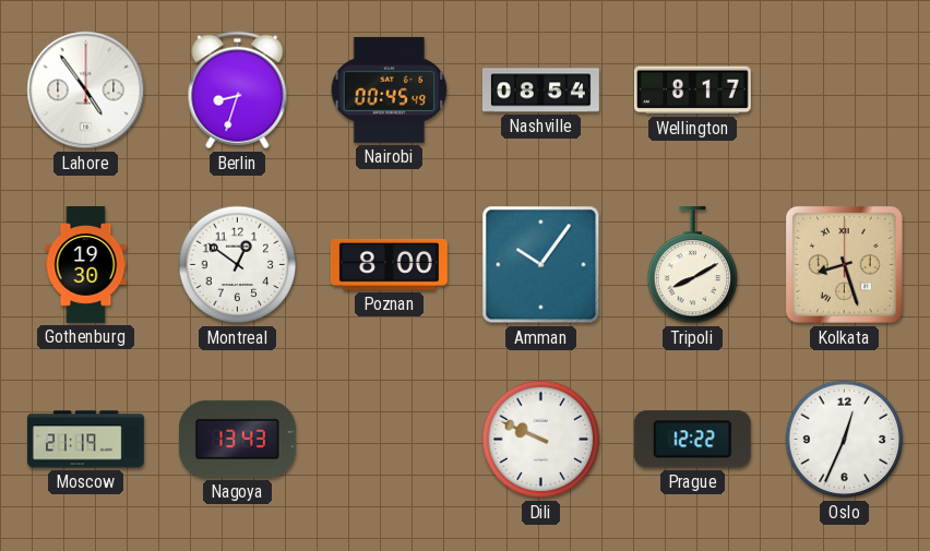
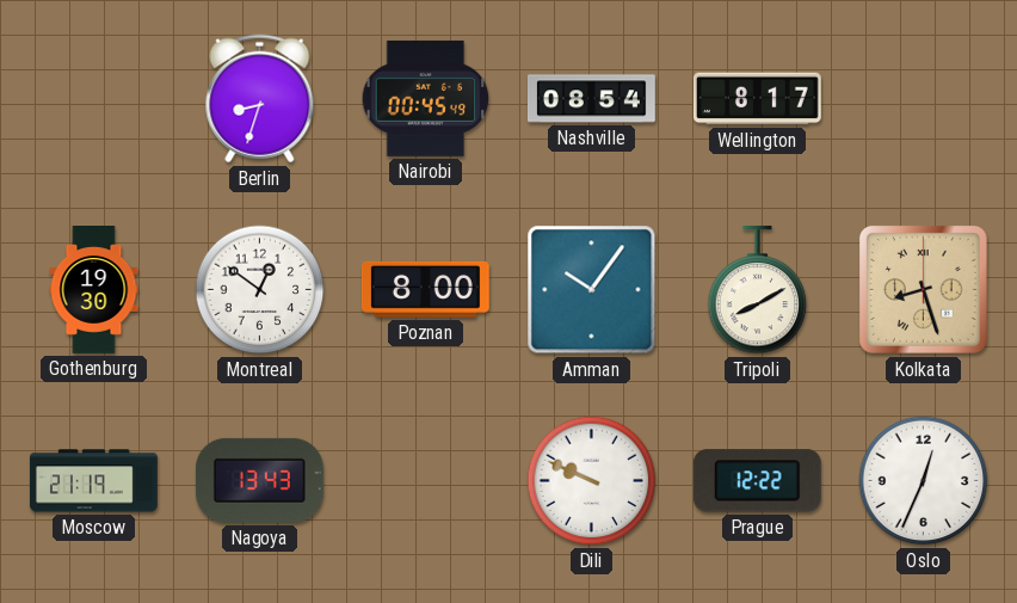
Lahore: 4:54 -> none (86, 91)
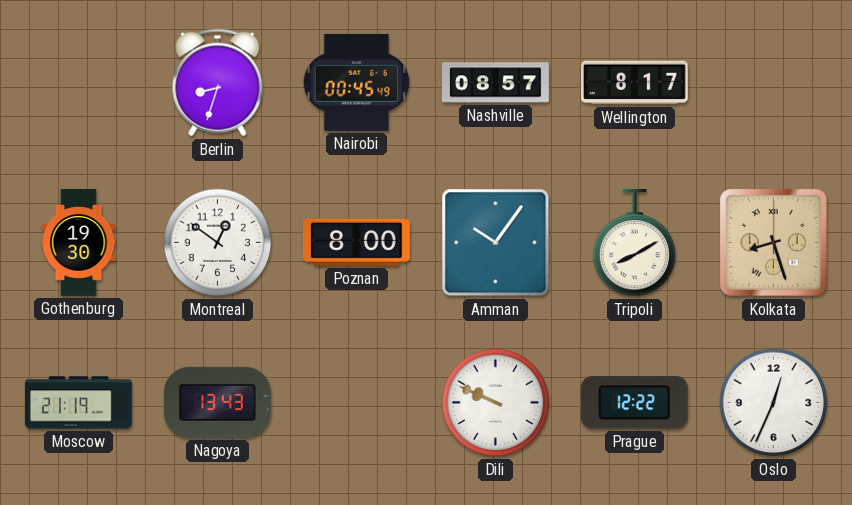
Nashville: 08:54 -> 08:57 (495, 83)
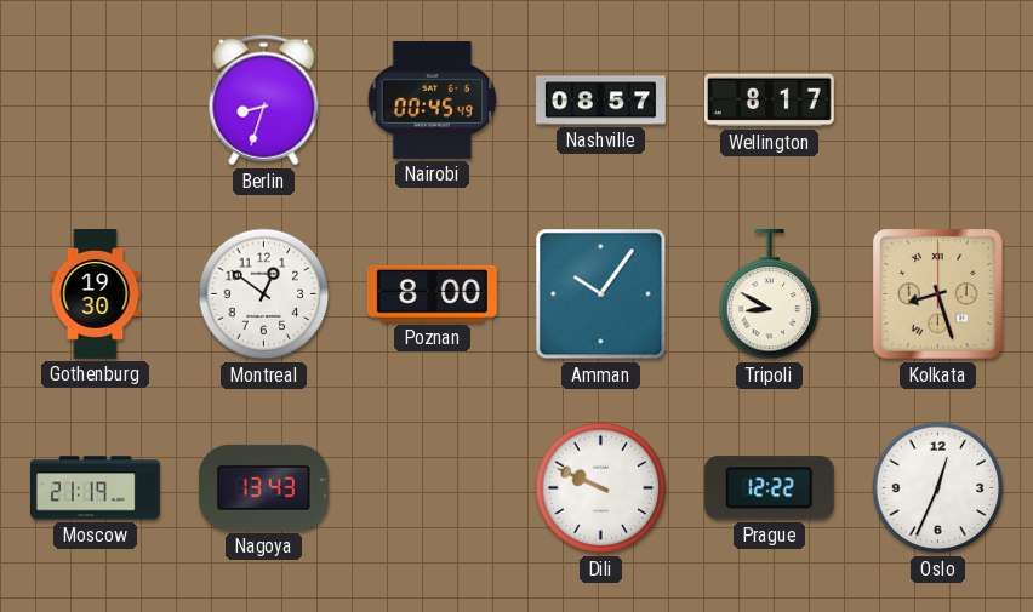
Tripoli: 8:10 -> 8:50 (770, 294)
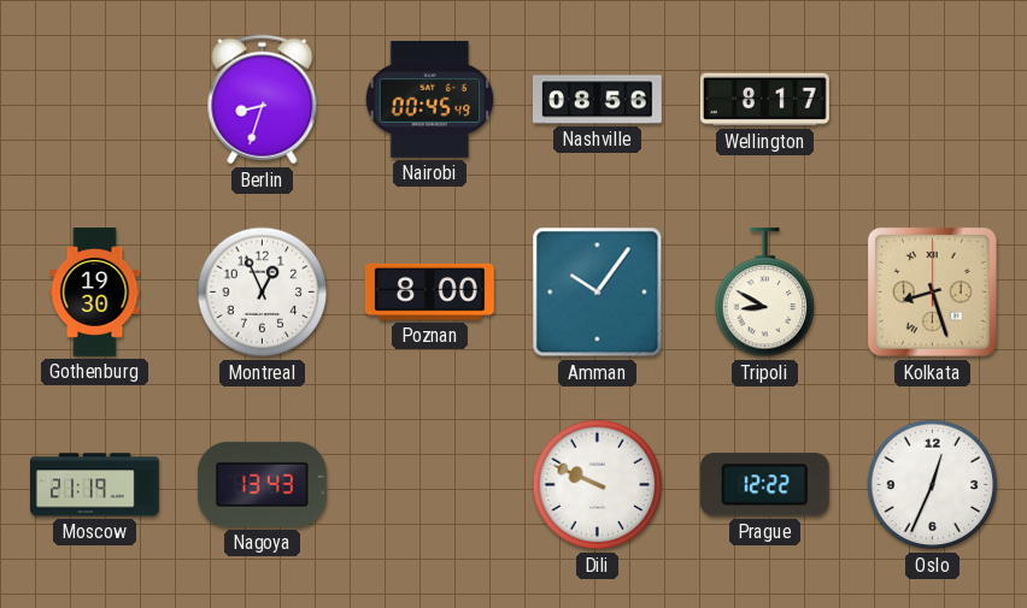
Nashville: 08:57 -> 08:56 (597, 100)
Montreal: 12:51 -> 12:56 (263, 293)
